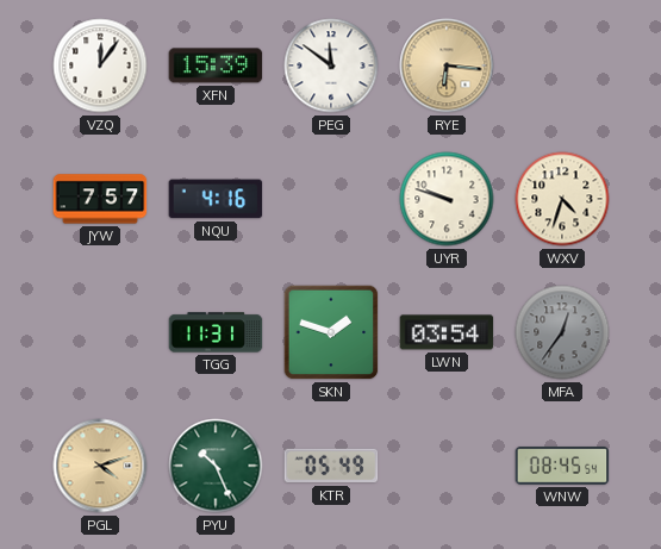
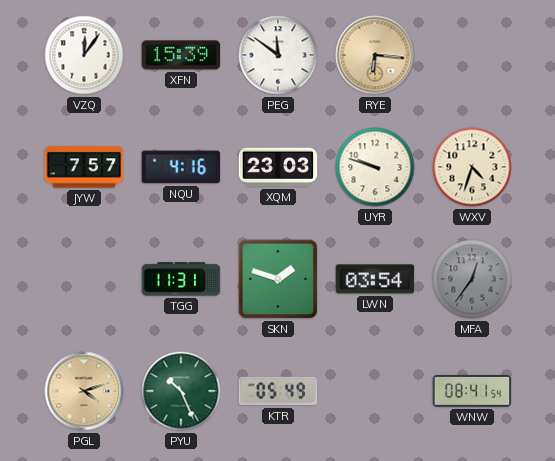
XQM: none -> 23:03 (278, 167)
WNW: 08:45 -> 08:41 (472, 391)
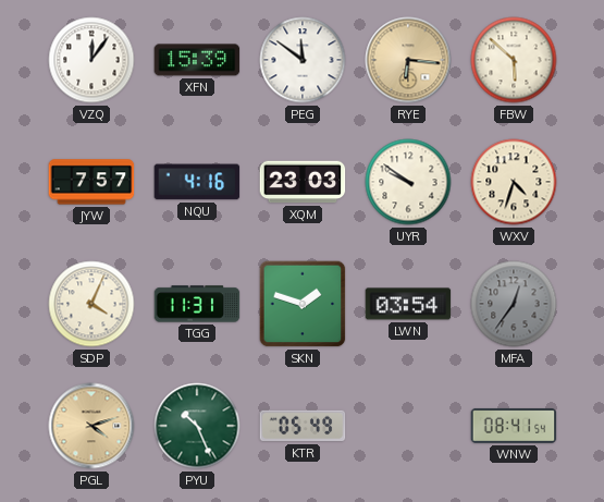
FBW: none -> 5:52 (514, 60)
UYR: 9:48 -> 9:51 (408, 182)
SDP: none -> 4:04 (91, 304)
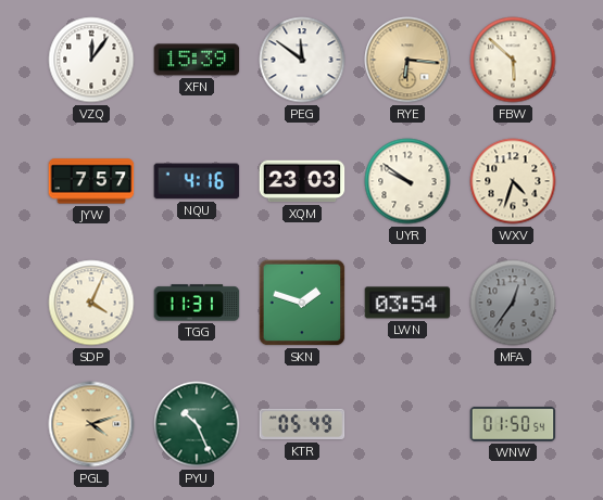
WNW: 08:41 -> 01:50 (513, 424)
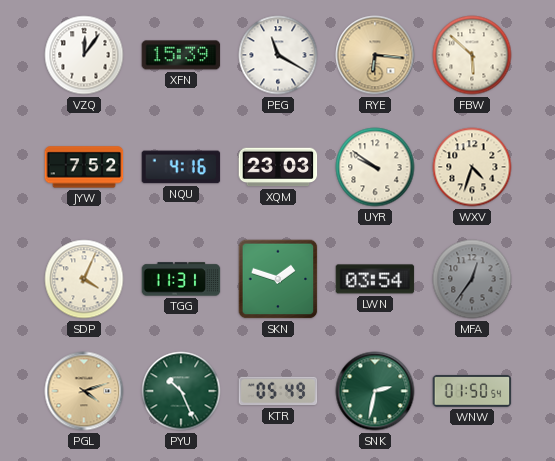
PEG: 11:51 -> 11:20 (278, 55)
JYW: 7:57 -> 7:52 (84, 167)
SNK: none -> 2:32 (375, 391)
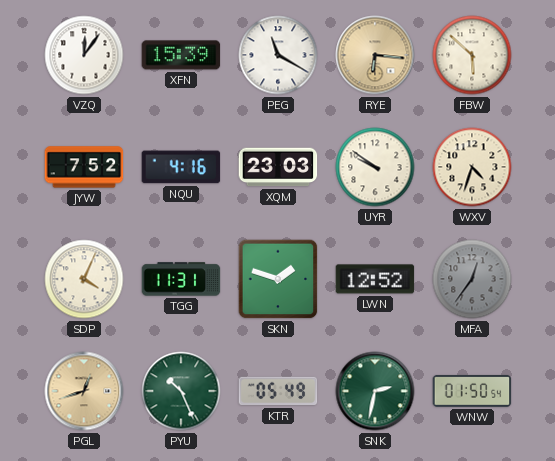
LWN: 03:54 -> 12:52 (375, 279)
PGL: 4:12 -> 12:42 (84, 391)
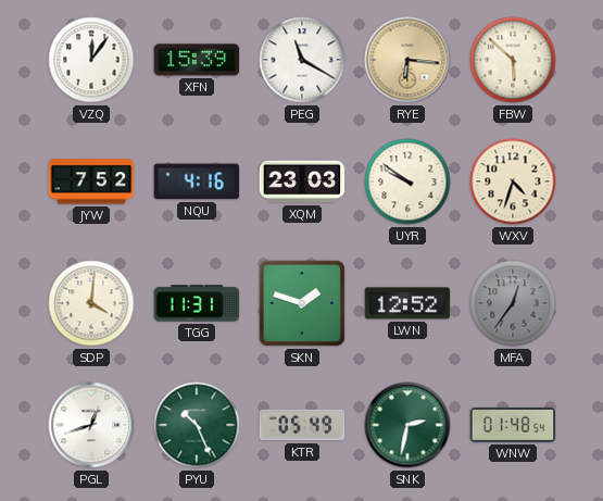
SDP: 4:04 -> 4:01 (91, 303)
PGL dial: champagne -> white (91, 425)
WNW: 01:50 -> 01:48 (513, 425)
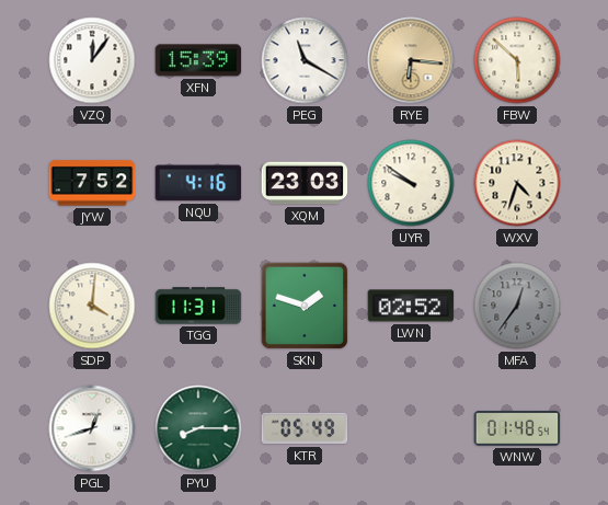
LWN: 12:52 -> 02:52 (411, 306)
PYU: 10:26 -> 8:15 (198, 428)
SNK: 2:32 -> none (407, 425)
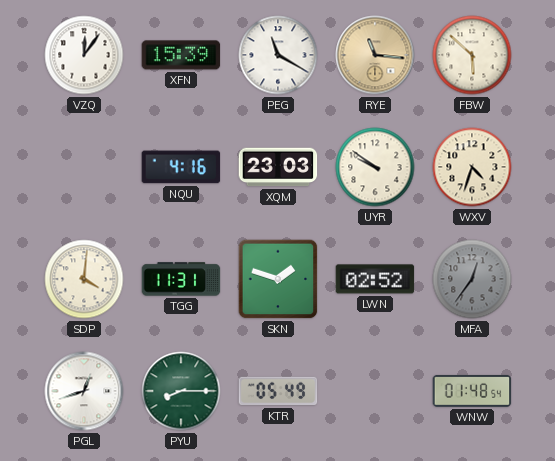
RYE: 6:16 -> 11:16 (375, 55)
JYW: 7:52 -> none (92, 183)
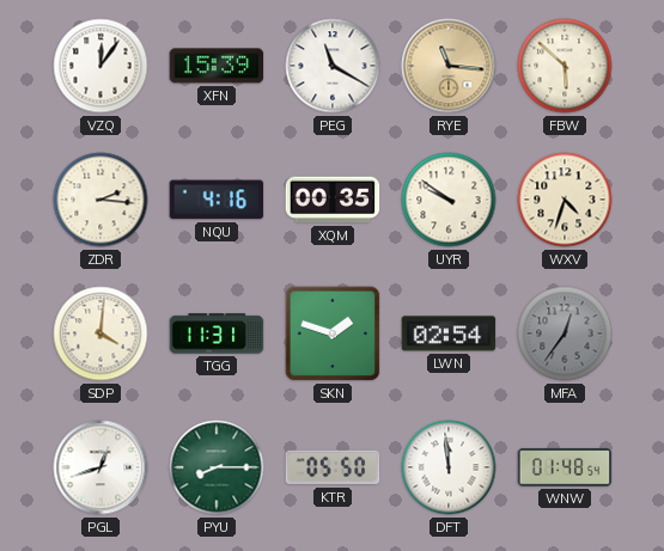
ZDR: none -> 2:16 (100, 200)
XQM: 23:03 -> 00:35 (333, 200)
LWN: 02:52 -> 02:54 (449, 333)
KTR: 05:49 -> 05:50 (333, 467)
DFT: none -> 11:59 (449, 467)
